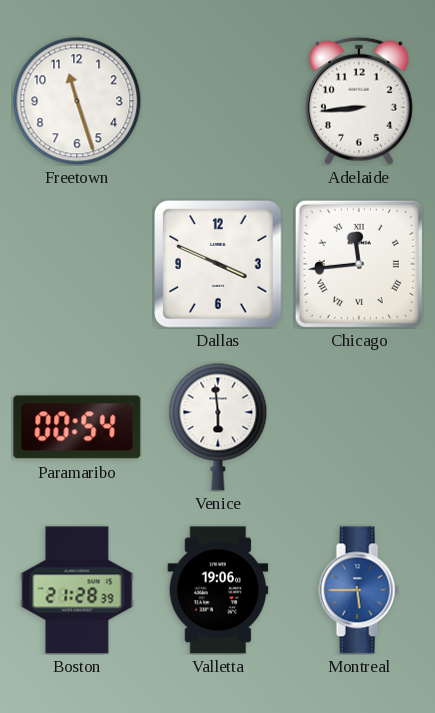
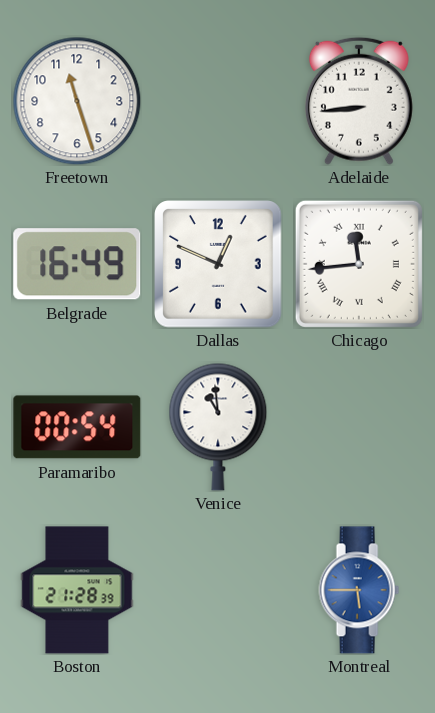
Belgrade: none -> 16:49 (77, 264)
Dallas: 3:49 -> 12:49 (218, 264)
Venice: 5:59 -> 10:59 (218, 427)
Valletta: 19:06 -> none (218, 590)
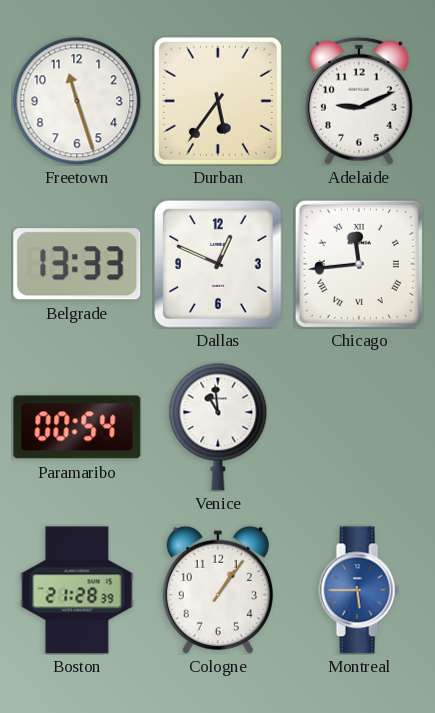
Durban: none -> 5:36 (218, 101)
Adelaide: 8:44 -> 9:11 (359, 101)
Belgrade: 16:49 -> 13:33 (77, 264)
Cologne: none -> 1:06 (218, 590)
